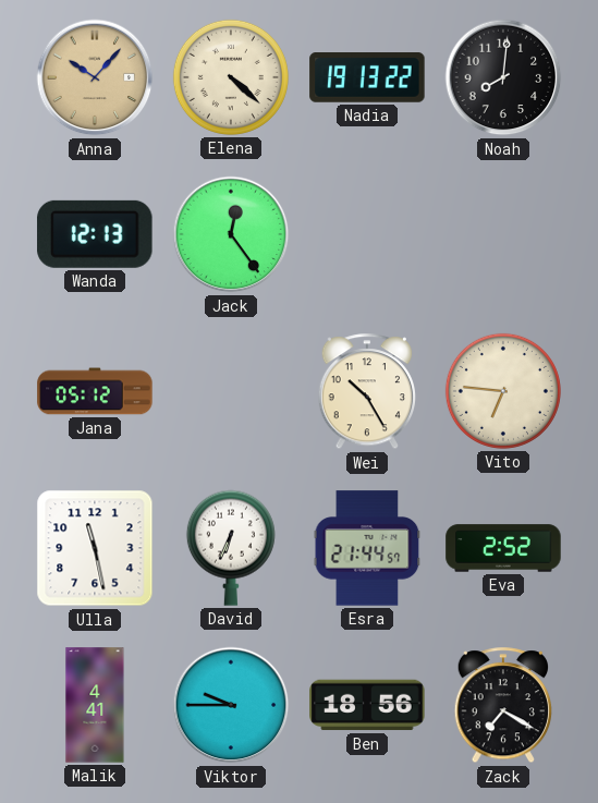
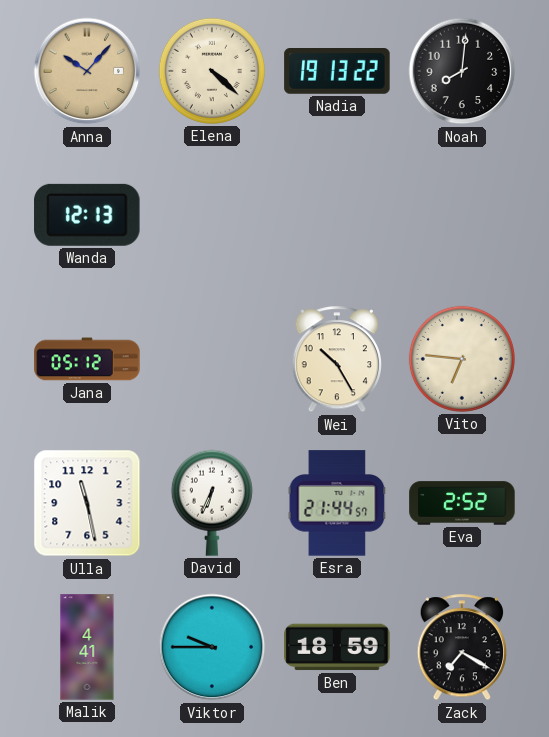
Jack: 12:24 -> none (231, 234)
Ben: 18:56 -> 18:59 (337, 647)
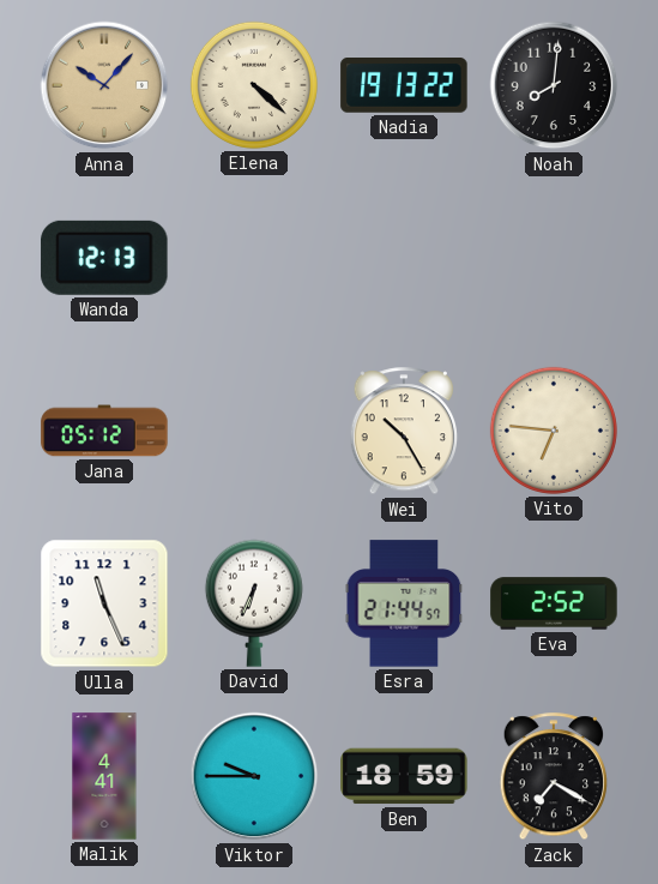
Ulla: 11:28 -> 11:26 (104, 603)
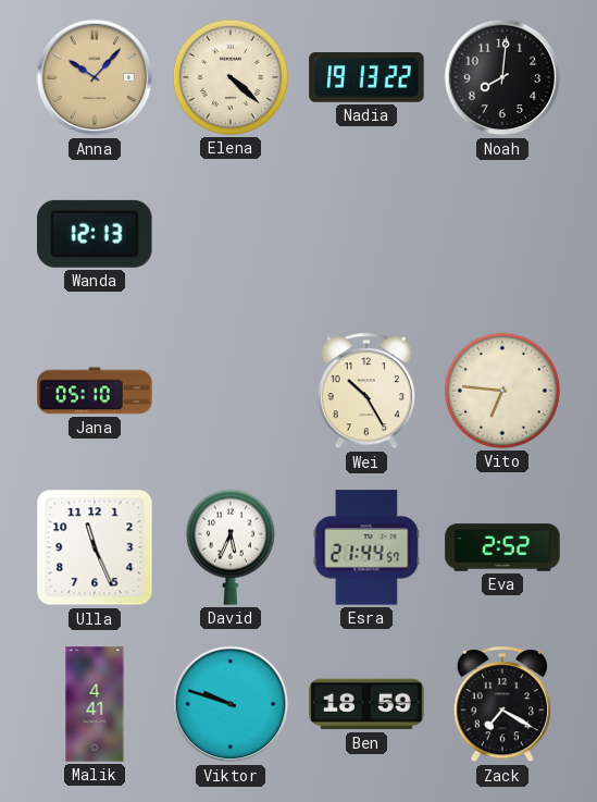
Jana: 05:12 -> 05:10 (95, 391)
David: 6:34 -> 5:34 (231, 547)
Viktor: 9:45 -> 9:48 (231, 704)
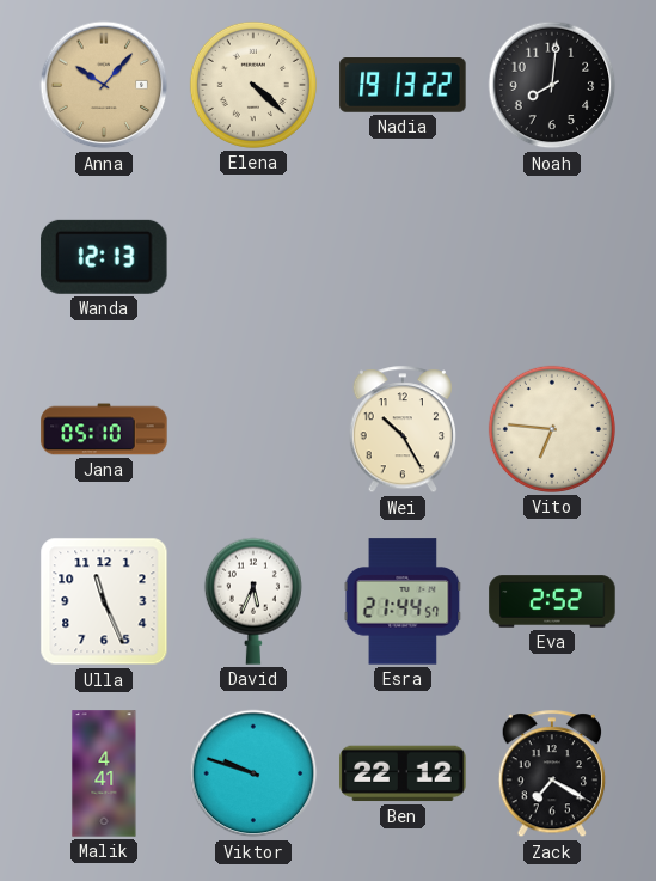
Ben: 18:59 -> 22:12 (403, 773)
